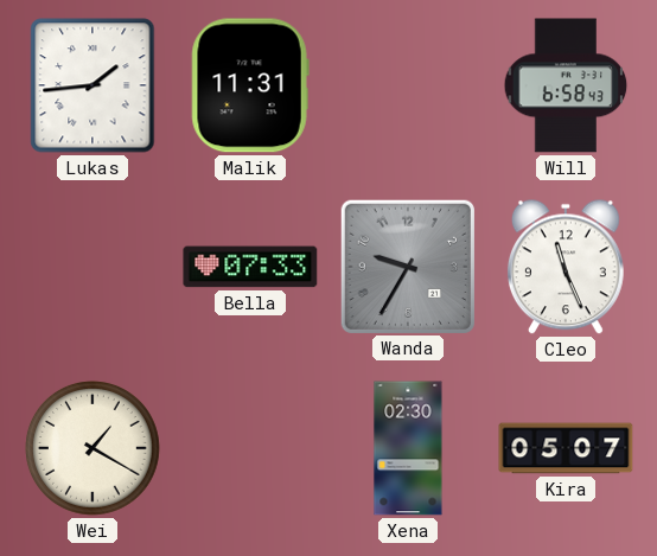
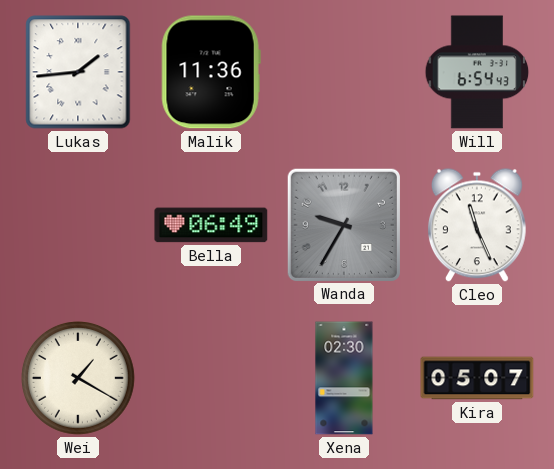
Malik: 11:31 -> 11:36 (211, 72)
Will: 6:58 -> 6:54 (477, 72)
Bella: 07:33 -> 06:49 (211, 225)
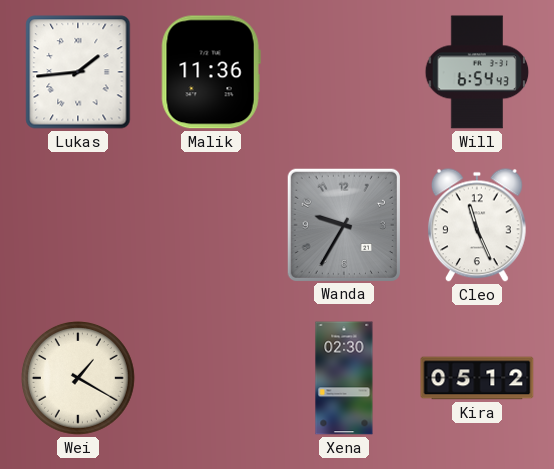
Bella: 06:49 -> none (211, 225)
Kira: 05:07 -> 05:12 (477, 378)
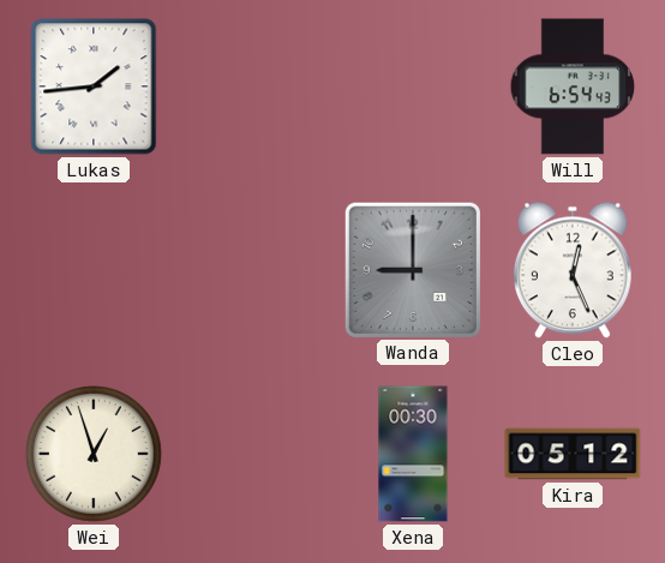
Malik: 11:36 -> none (211, 72)
Wanda: 9:35 -> 9:00 (412, 269)
Cleo: 11:26 -> 12:26 (573, 270)
Wei: 1:20 -> 12:57 (95, 455)
Xena: 02:30 -> 00:30 (413, 454)
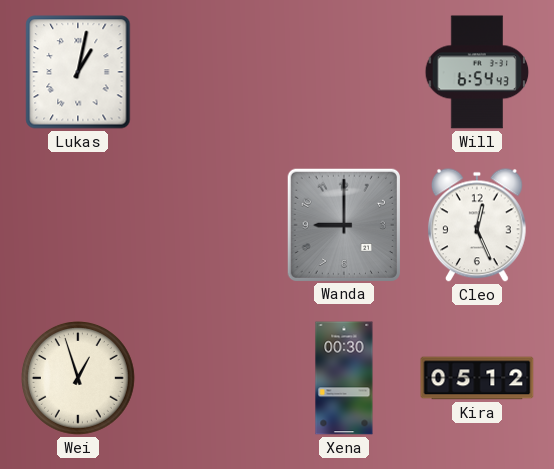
Lukas: 1:44 -> 1:02 (78, 72)
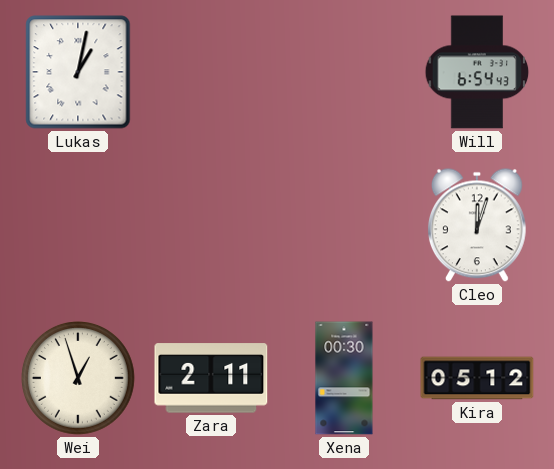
Wanda: 9:00 -> none (343, 224)
Cleo: 12:26 -> 12:03 (477, 225)
Zara: none -> 2:11 (211, 378)
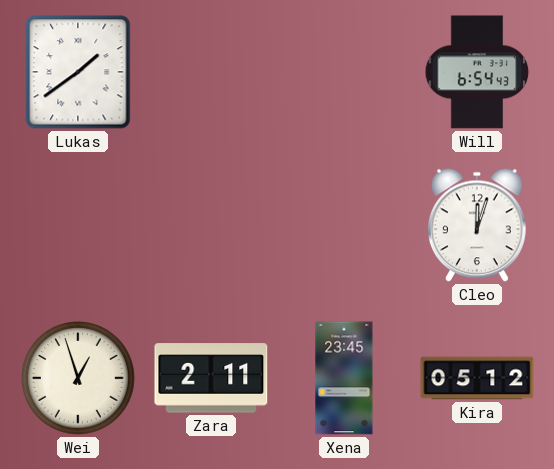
Lukas: 1:02 -> 1:39 (78, 72)
Xena: 00:30 -> 23:45 (344, 378)
